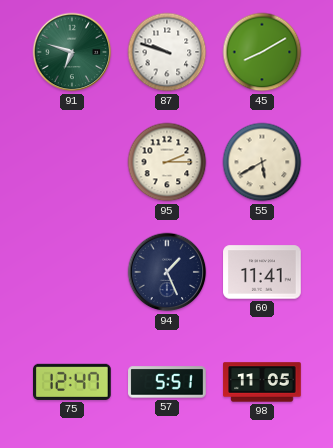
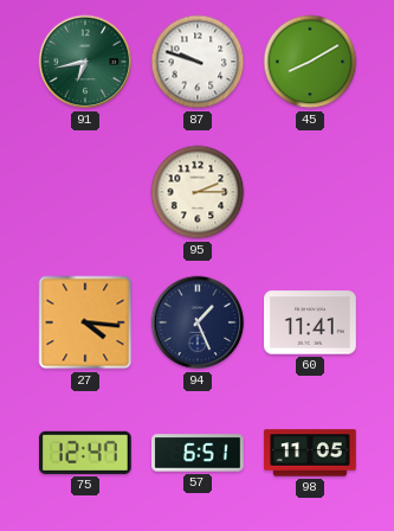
91: 6:48 -> 6:43 (85, 62)
55: 5:40 -> none (262, 162)
27: none -> 4:16 (85, 322)
57: 5:51 -> 6:51 (198, 453)
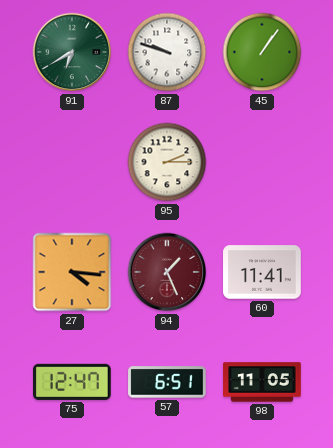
91: 6:43 -> 6:40 (72, 52)
45: 8:10 -> 1:06 (262, 52)
94 dial: navy -> burgundy (167, 272)
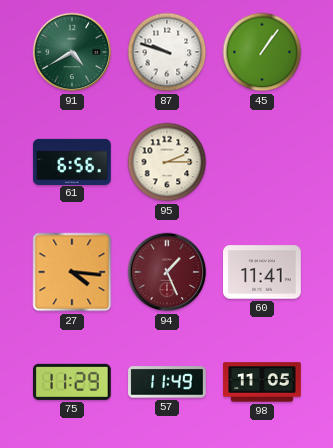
91: 6:40 -> 4:40 (72, 52)
61: none -> 6:56 (72, 161)
75: 12:47 -> 11:29 (73, 382)
57: 6:51 -> 11:49 (167, 382)
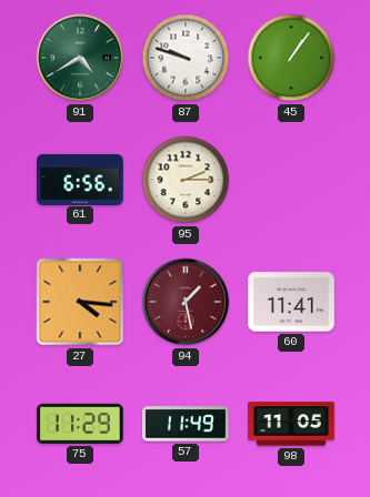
94: 1:26 -> 1:28 (186, 302)
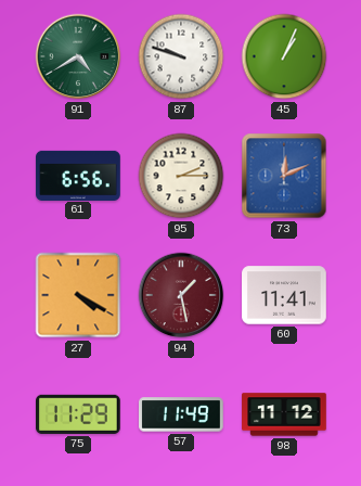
45: 1:06 -> 1:04 (284, 56)
73: none -> 12:11 (284, 176)
27: 4:16 -> 4:20 (78, 295)
98: 11:05 -> 11:12 (284, 414)
